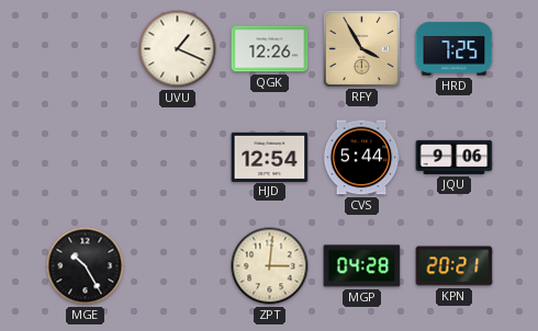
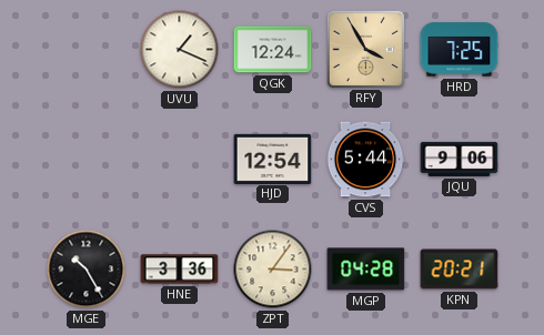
QGK: 12:26 -> 12:24 (273, 50)
HNE: none -> 3:36 (180, 270)
ZPT: 3:01 -> 3:06 (273, 270)
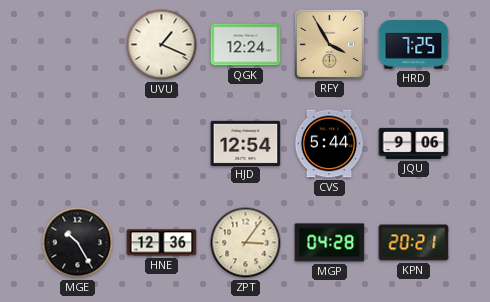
HNE: 3:36 -> 12:36 (162, 243)
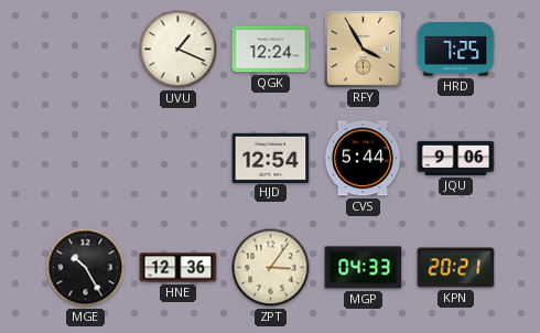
MGP: 04:28 -> 04:33 (364, 268)
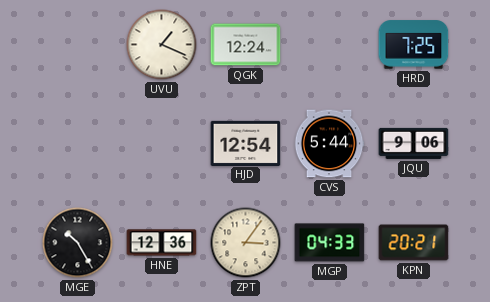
RFY: 3:55 -> none (363, 49)
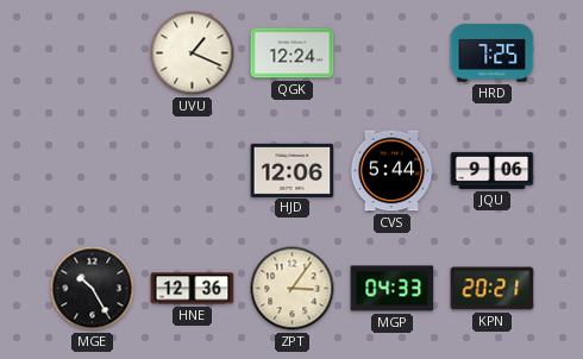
HJD: 12:54 -> 12:06 (293, 170)
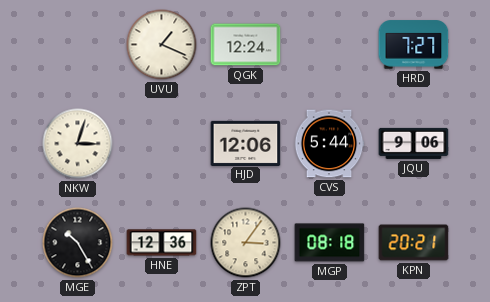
HRD: 7:25 -> 7:27 (414, 45)
NKW: none -> 3:03 (78, 144)
MGP: 04:33 -> 08:18 (330, 243)
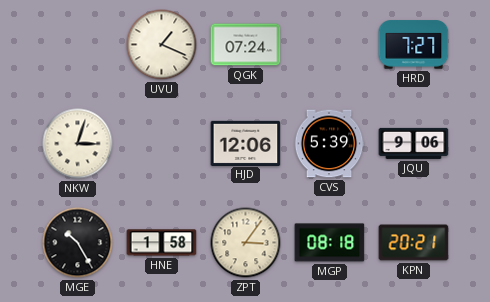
QGK: 12:24 -> 07:24 (246, 45)
CVS: 5:44 -> 5:39 (329, 144)
HNE: 12:36 -> 1:58 (162, 243)
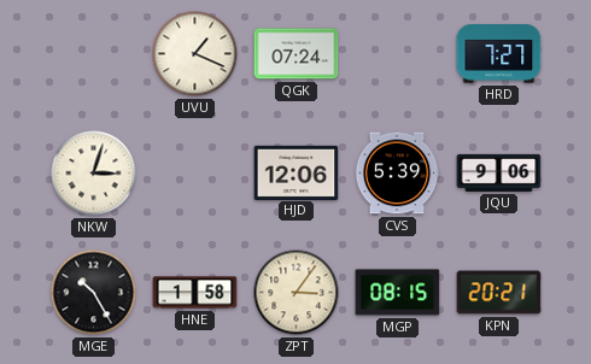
MGP: 08:18 -> 08:15 (398, 293)
